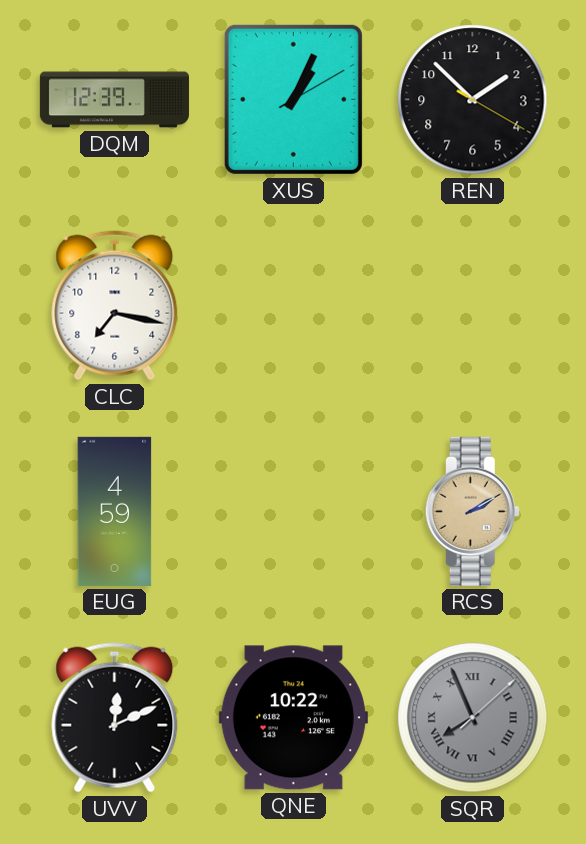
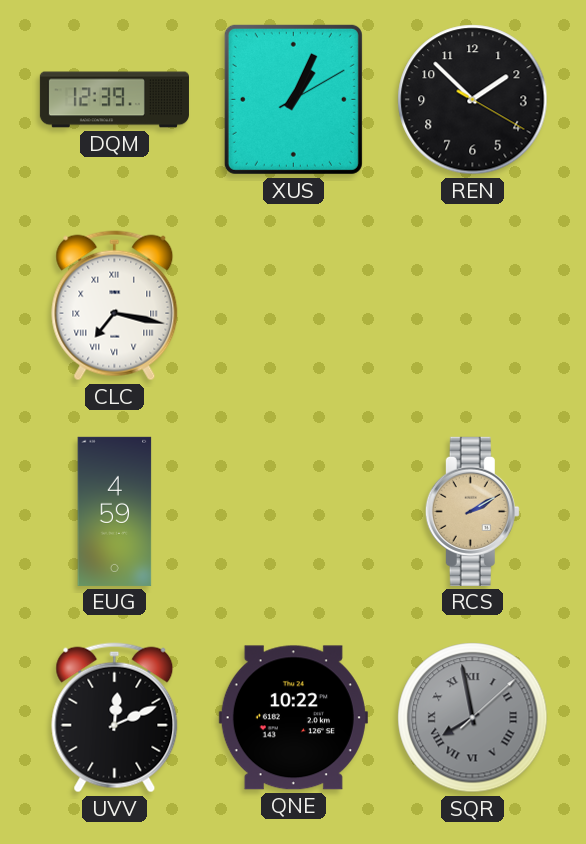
CLC numerals: Arabic -> Roman (115, 306)
SQR: 7:56 -> 7:58 (473, 718)
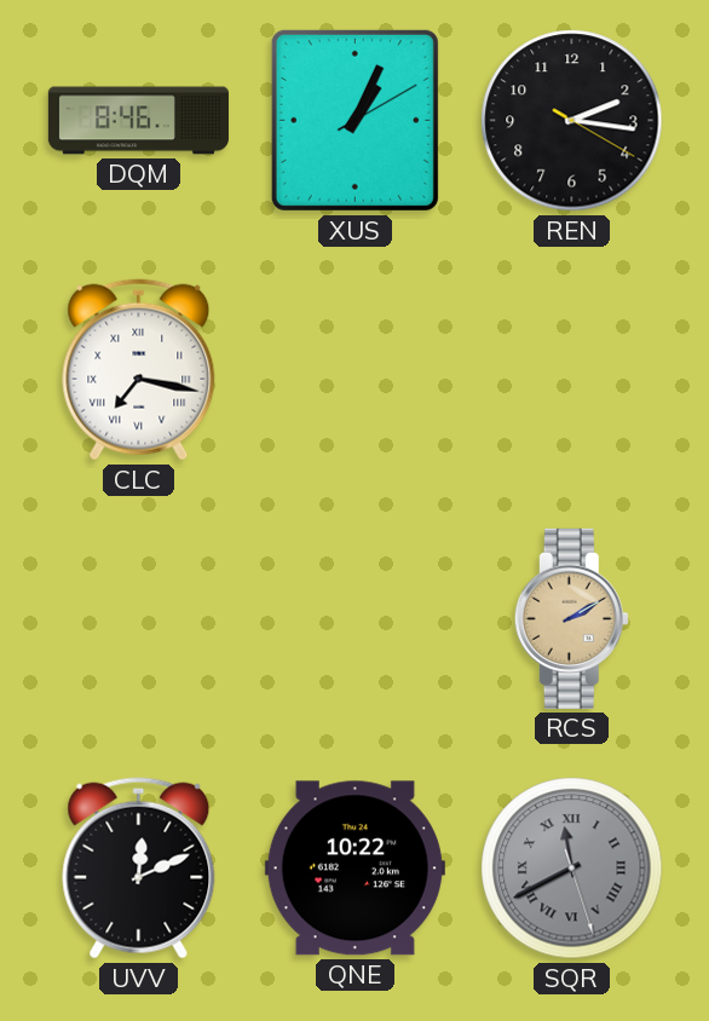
DQM: 12:39 -> 8:46 (138, 121)
REN: 1:52 -> 2:16 (572, 121)
EUG: 4:59 -> none (115, 511)
SQR: 7:58 -> 11:40 (572, 869)
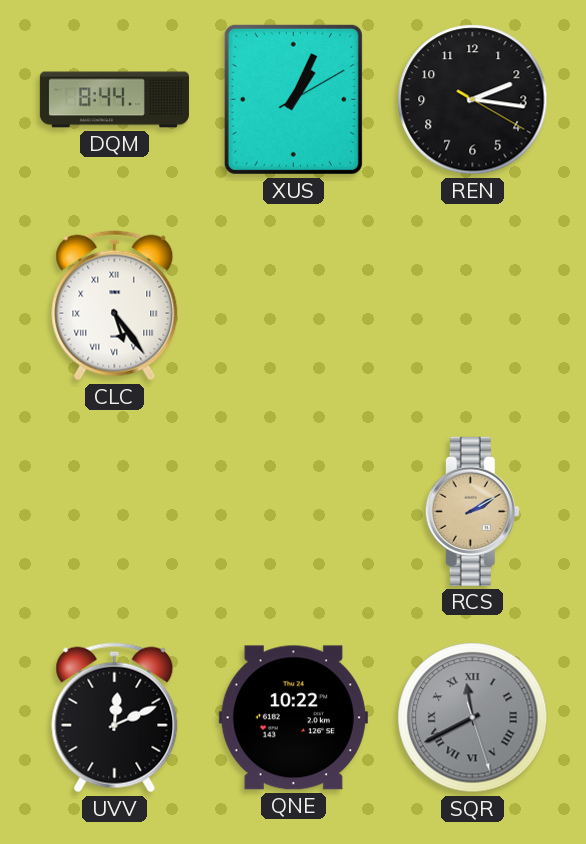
DQM: 8:46 -> 8:44 (114, 100)
CLC: 7:17 -> 5:24 (115, 306)
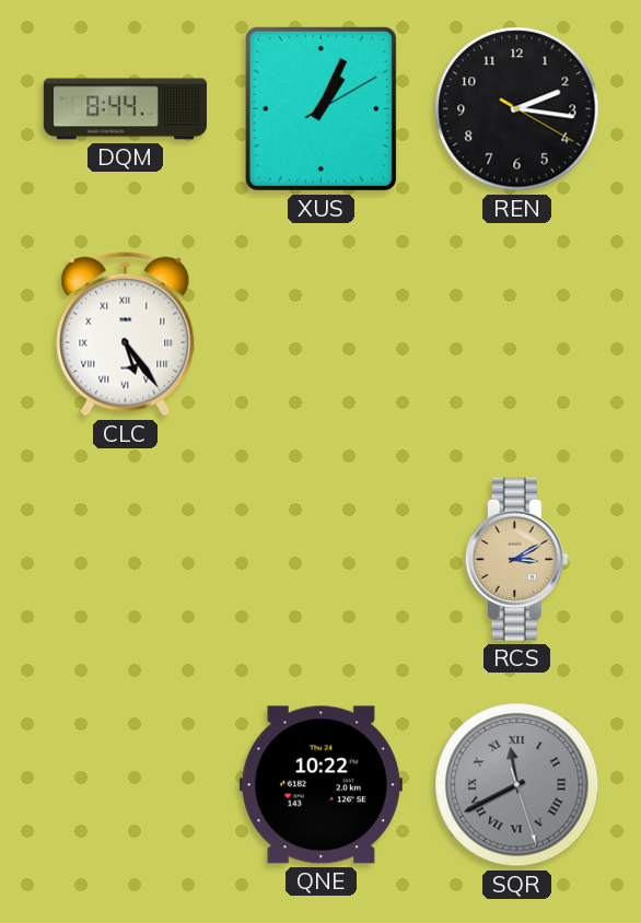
RCS: 2:10 -> 3:10 (516, 559)
UVV: 12:11 -> none (115, 718)
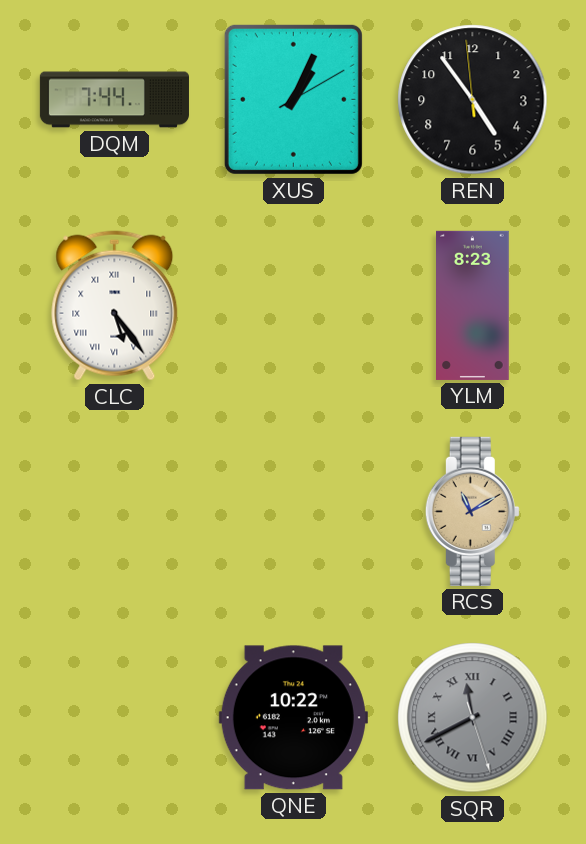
DQM: 8:44 -> 7:44 (114, 100)
REN: 2:16 -> 4:53 (473, 100)
YLM: none -> 8:23 (473, 305)
RCS: 3:10 -> 11:10 (472, 511)
